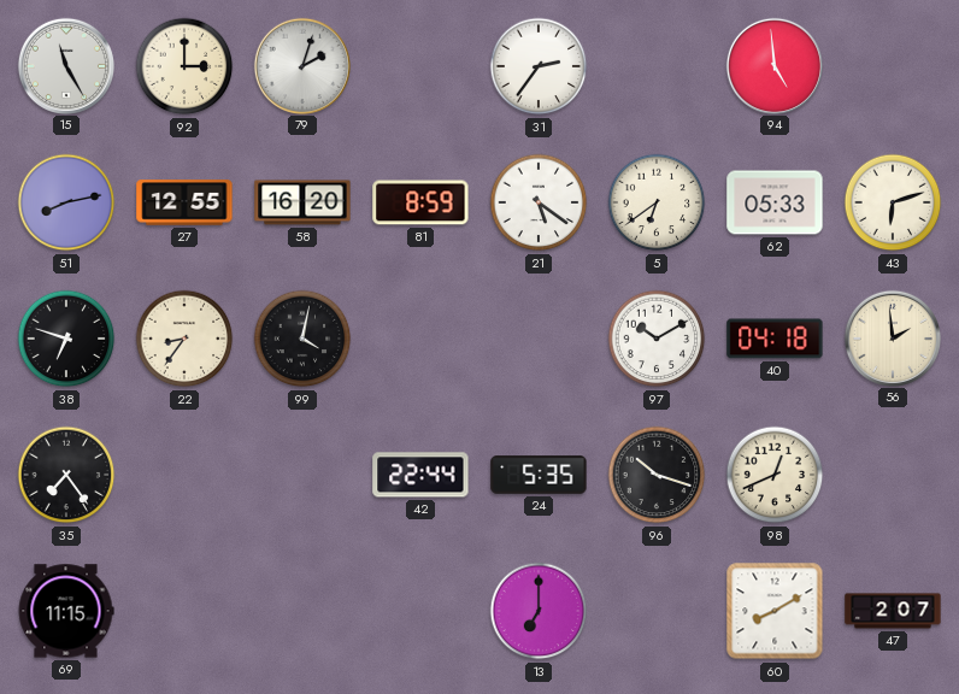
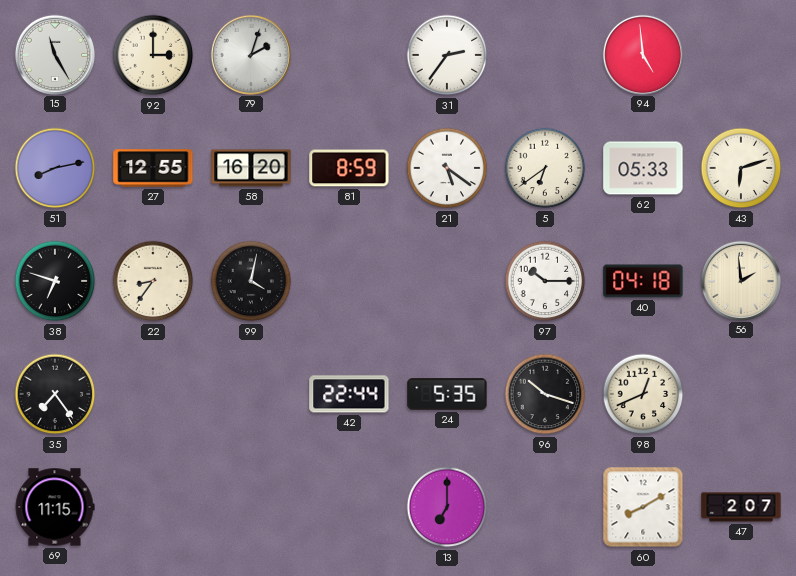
97: 10:10 -> 10:15 (545, 281)
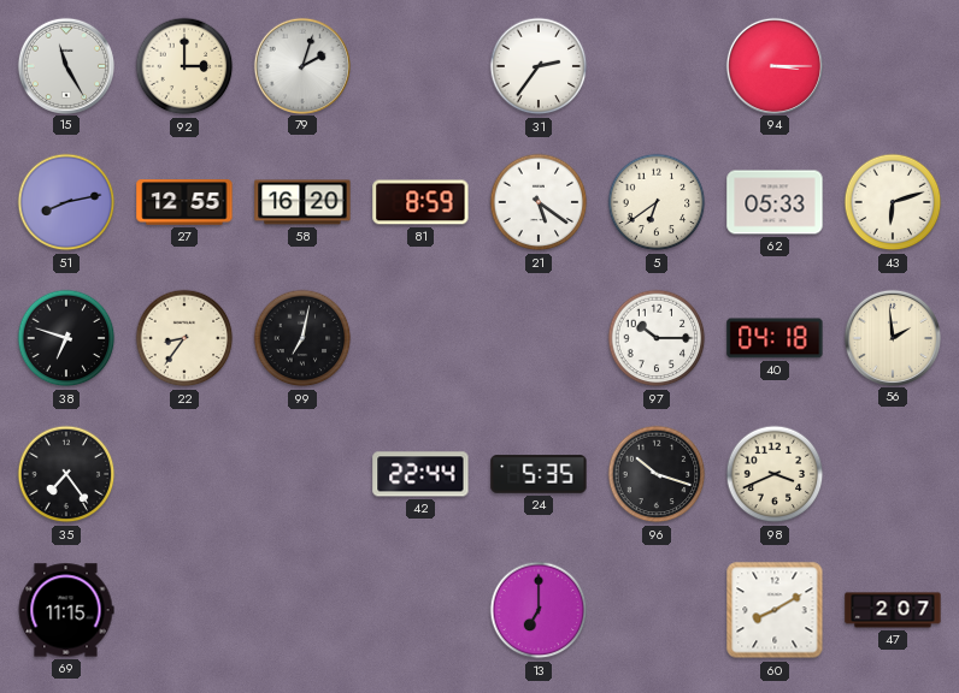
94: 4:59 -> 3:15 (773, 65)
99: 4:02 -> 7:02 (302, 338)
98: 12:41 -> 3:41 (775, 474)
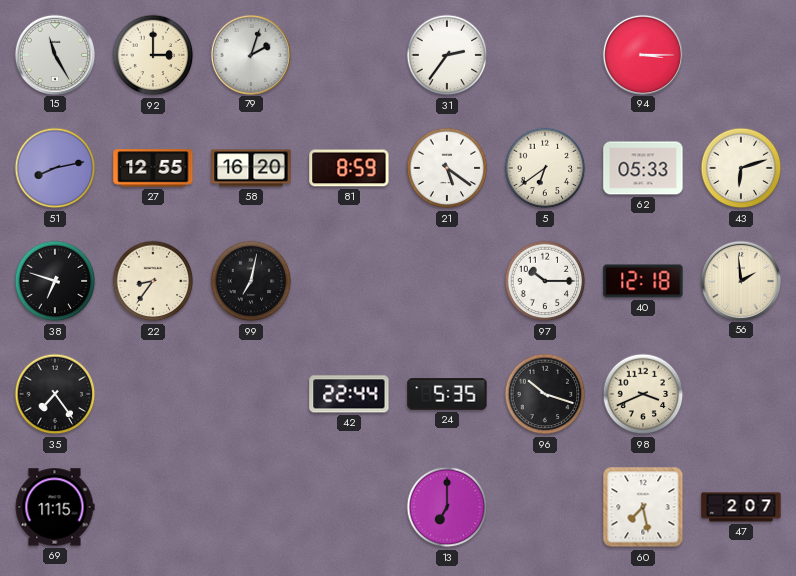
40: 04:18 -> 12:18 (643, 281)
60: 8:10 -> 7:28 (643, 507)
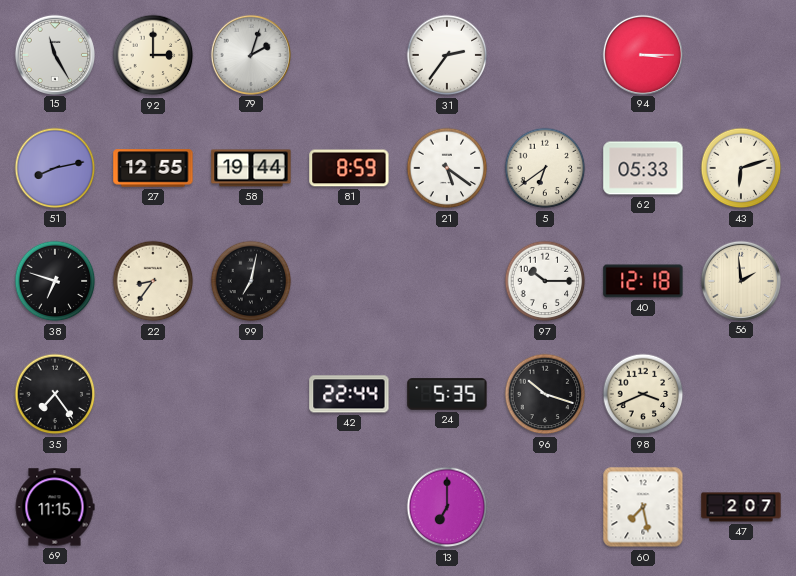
58: 16:20 -> 19:44 (251, 168)
